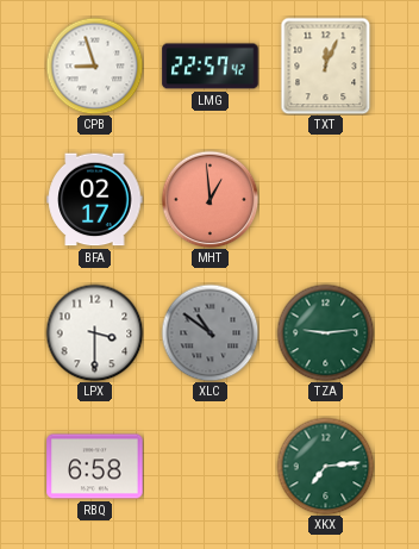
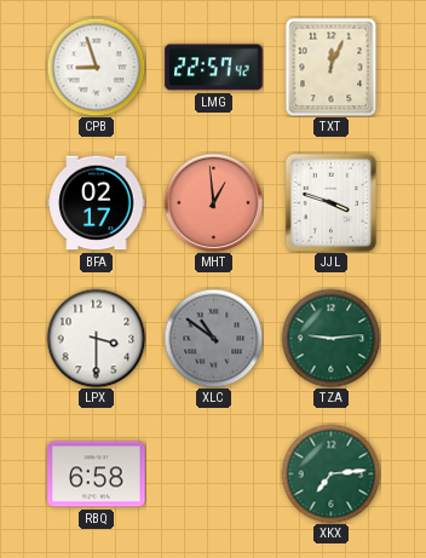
JJL: none -> 3:48 (330, 202)
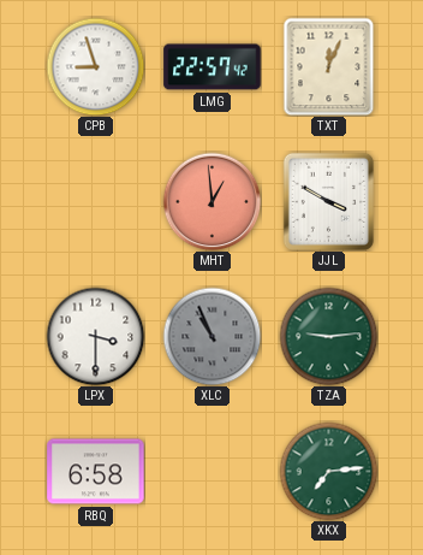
BFA: 02:17 -> none (97, 203)
JJL: 3:48 -> 3:50 (328, 201)
XLC: 10:51 -> 10:56 (211, 336)
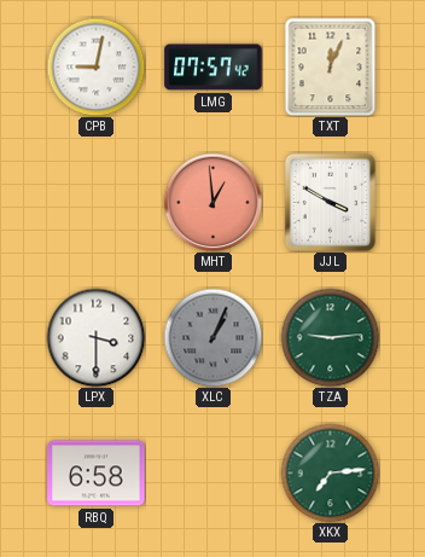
CPB: 8:57 -> 9:02 (95, 66)
LMG: 22:57 -> 07:57 (214, 68)
XLC: 10:56 -> 1:04 (212, 337)
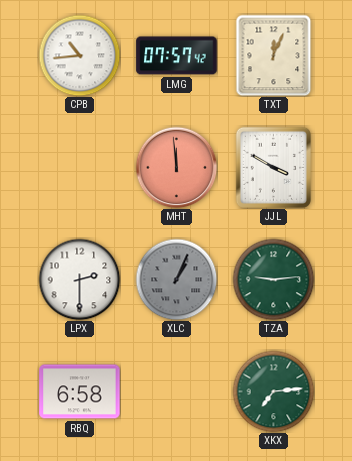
CPB: 9:02 -> 10:44 (79, 55)
MHT: 12:59 -> 11:59 (176, 167)
LPX: 3:30 -> 2:30 (79, 279)
